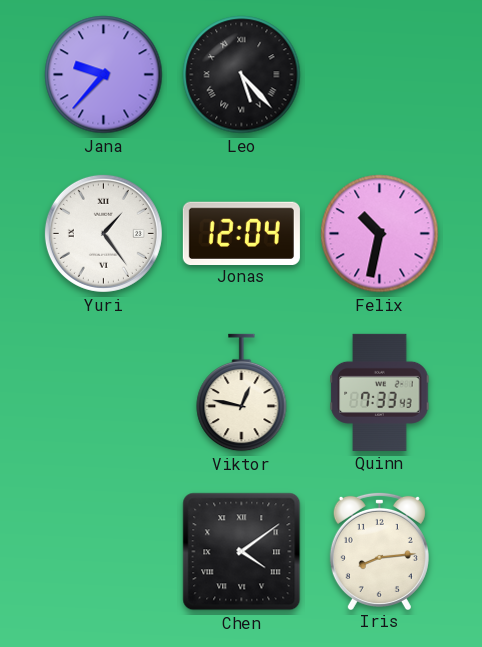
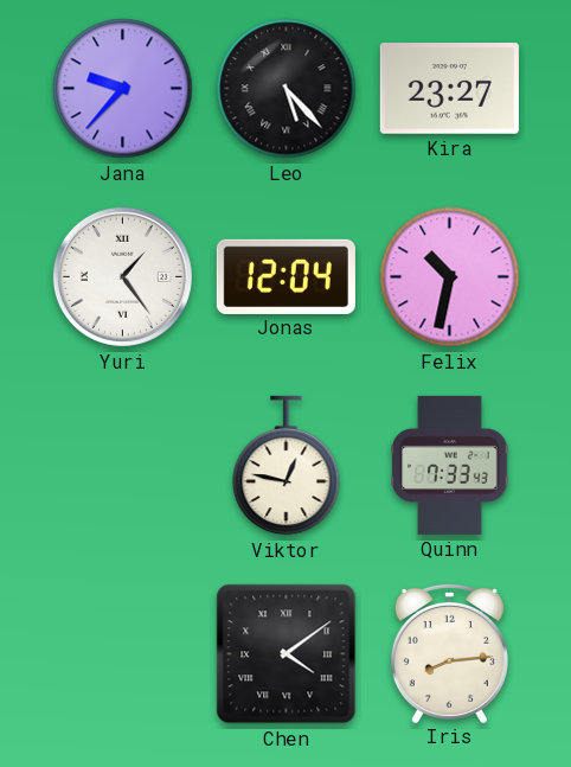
Kira: none -> 23:27 (449, 89)
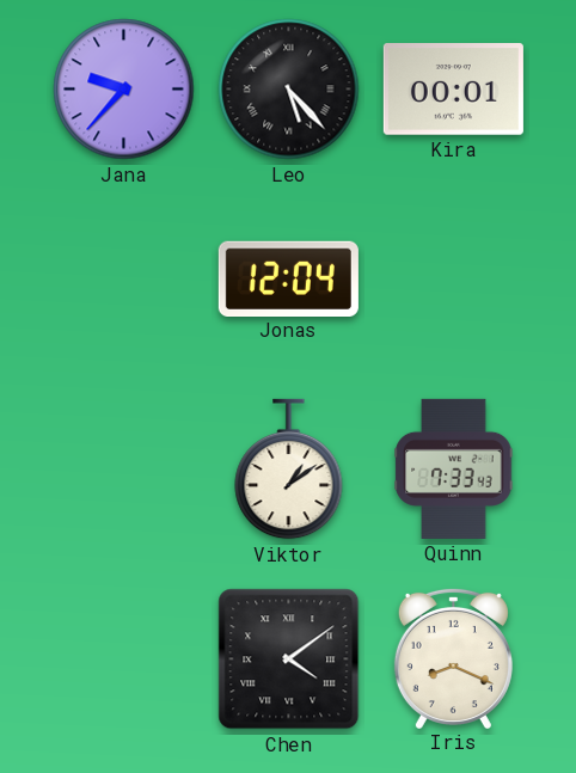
Kira: 23:27 -> 00:01 (453, 90)
Yuri: 1:24 -> none (122, 276)
Felix: 10:32 -> none (450, 277)
Viktor: 12:47 -> 1:09 (289, 470)
Iris: 8:14 -> 8:19 (453, 657)
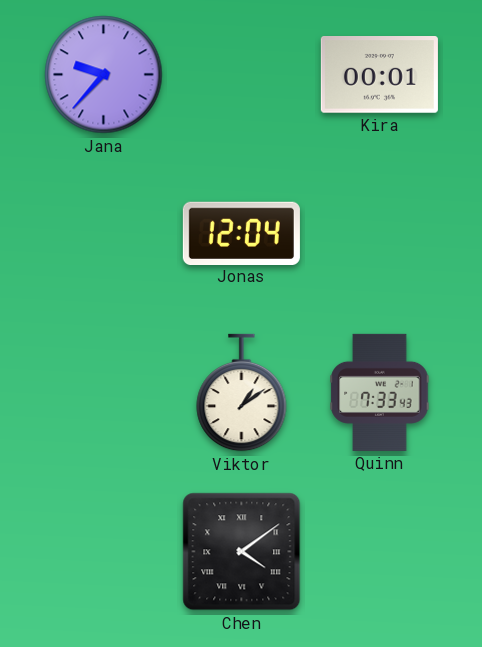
Leo: 5:23 -> none (289, 90)
Iris: 8:19 -> none (453, 657)
